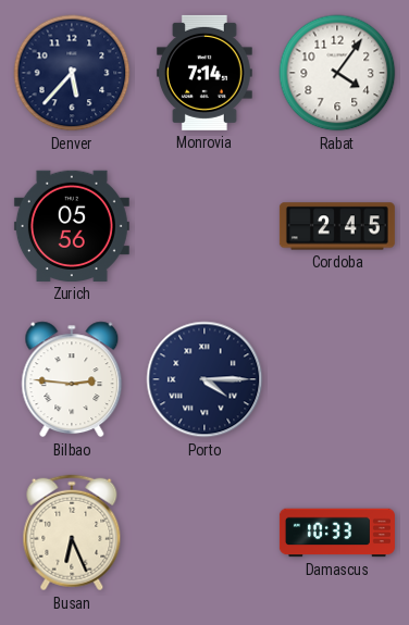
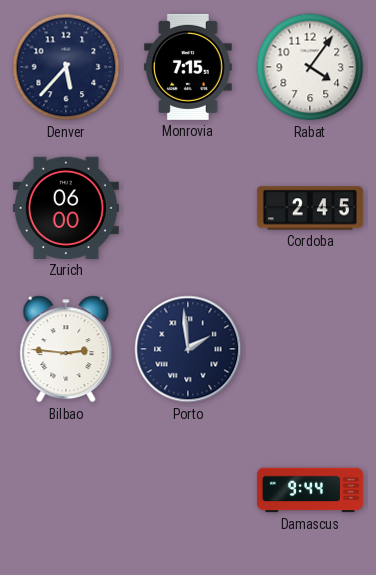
Monrovia: 7:14 -> 7:15 (188, 67)
Zurich: 05:56 -> 06:00 (66, 208)
Porto: 4:15 -> 1:59 (188, 349)
Busan: 6:26 -> none (72, 533)
Damascus: 10:33 -> 9:44 (310, 490)
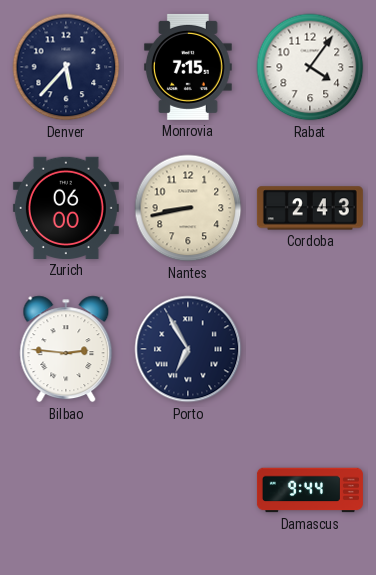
Nantes: none -> 8:43 (188, 208)
Cordoba: 2:45 -> 2:43 (310, 208)
Porto: 1:59 -> 6:55 (188, 349)
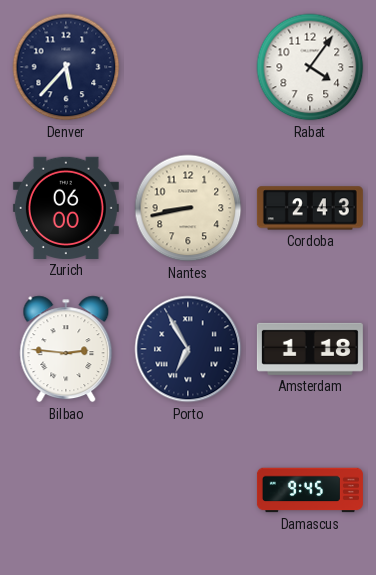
Monrovia: 7:15 -> none (188, 67)
Amsterdam: none -> 1:18 (310, 349)
Damascus: 9:44 -> 9:45 (310, 490)
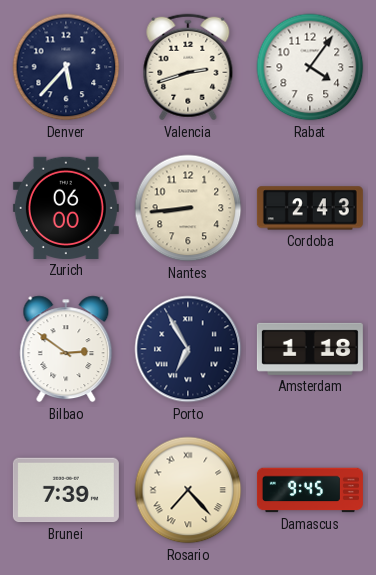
Valencia: none -> 2:42 (188, 67)
Nantes: 8:43 -> 8:44 (188, 208)
Bilbao: 2:46 -> 2:51 (66, 349)
Brunei: none -> 7:39 (66, 490)
Rosario: none -> 7:23 (188, 490)
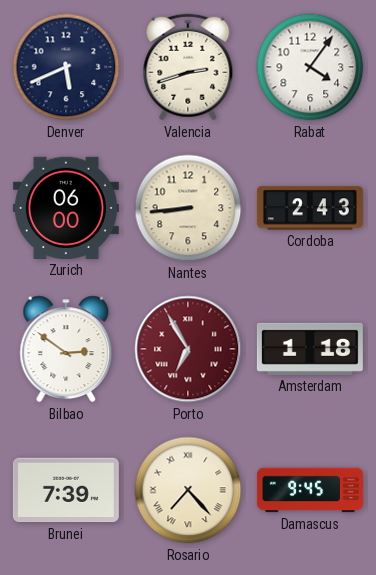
Denver: 5:37 -> 5:41 (66, 67)
Porto dial: navy -> burgundy (188, 349)
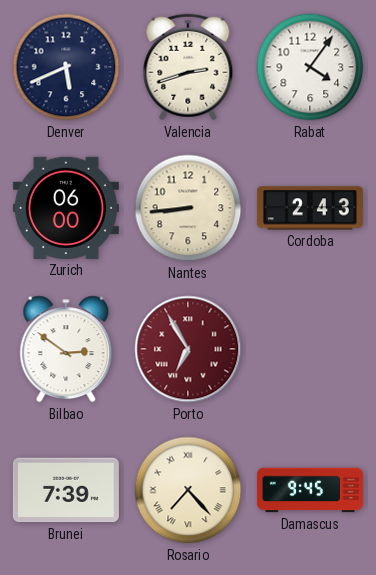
Amsterdam: 1:18 -> none (310, 349)
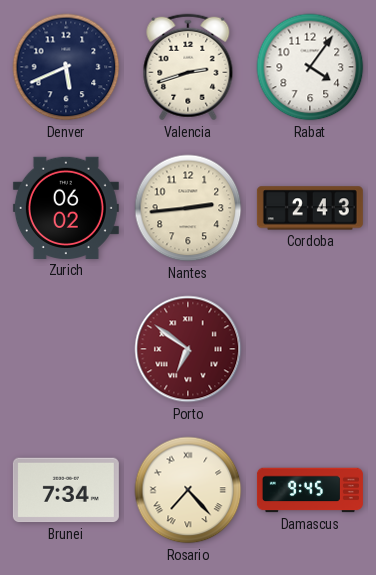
Zurich: 06:00 -> 06:02 (66, 208)
Nantes: 8:44 -> 2:44 (188, 208)
Bilbao: 2:51 -> none (66, 349)
Porto: 6:55 -> 6:51 (188, 349)
Brunei: 7:39 -> 7:34 (66, 490)
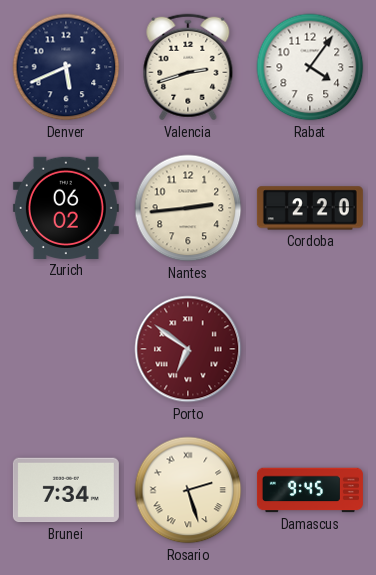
Cordoba: 2:43 -> 2:20 (310, 208)
Rosario: 7:23 -> 2:27 (188, 490)
